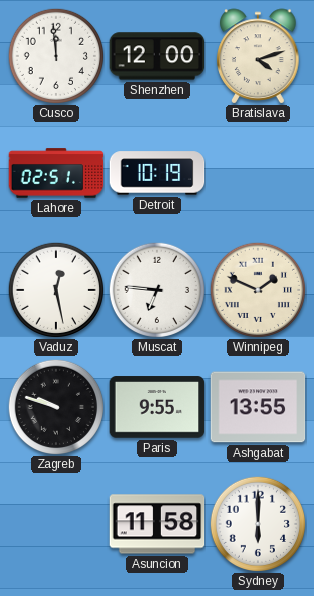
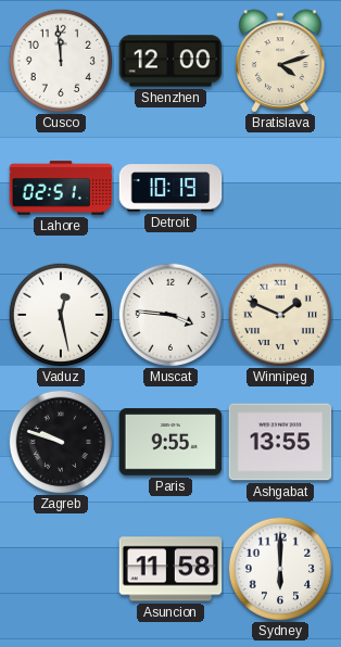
Muscat: 6:46 -> 3:46 (169, 314)
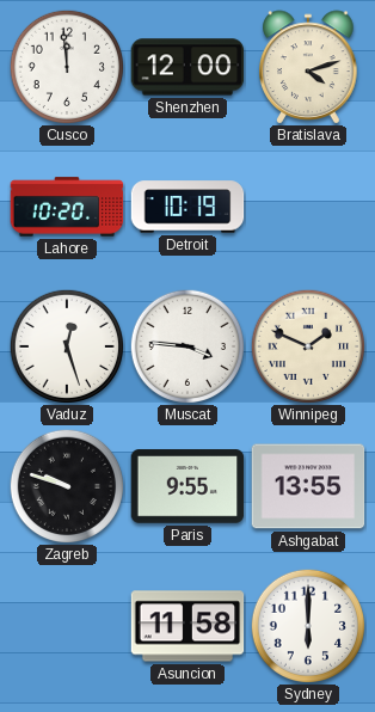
Lahore: 02:51 -> 10:20 (67, 207)
Vaduz: 12:28 -> 12:27 (66, 345)
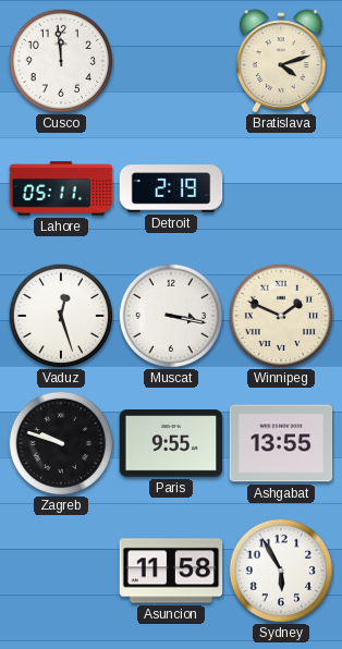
Shenzhen: 12:00 -> none (187, 67)
Lahore: 10:20 -> 05:11 (61, 188)
Detroit: 10:19 -> 2:19 (171, 188)
Muscat: 3:46 -> 3:17 (170, 315)
Sydney: 6:00 -> 5:55 (280, 570)
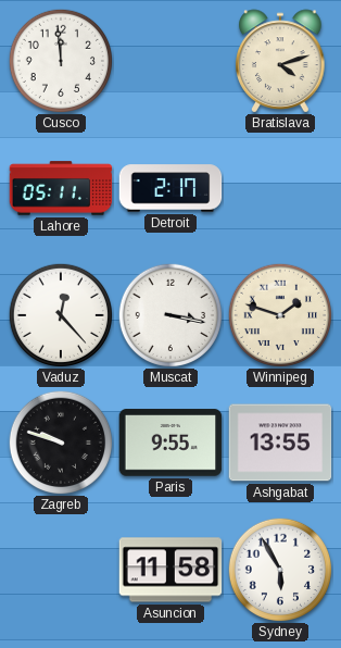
Detroit: 2:19 -> 2:17 (171, 188)
Vaduz: 12:27 -> 12:23 (60, 314)
Winnipeg: 1:49 -> 1:48 (279, 314)
